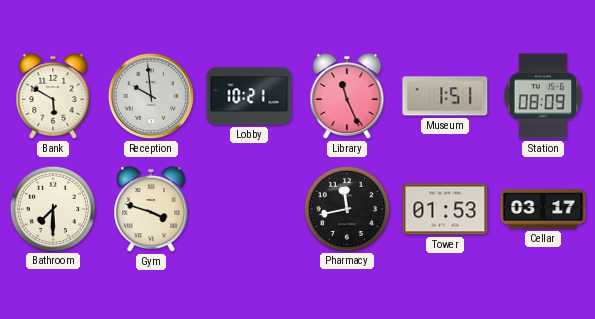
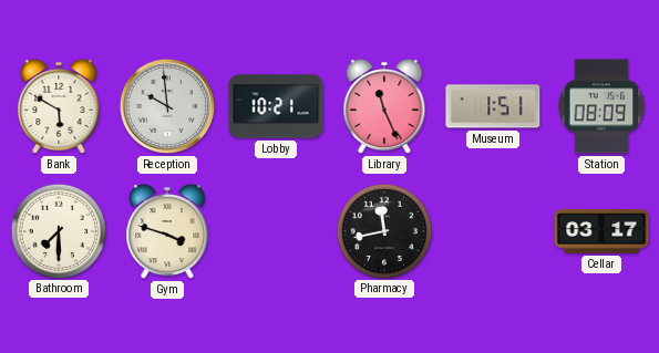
Tower: 01:53 -> none (445, 209)
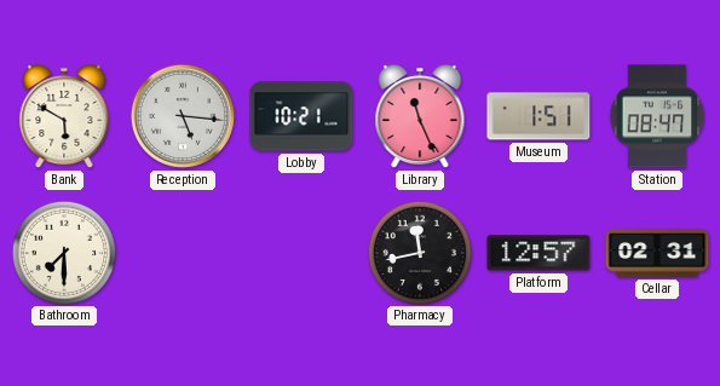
Reception: 9:59 -> 5:16 (183, 116)
Station: 08:09 -> 08:47 (657, 116)
Gym: 3:48 -> none (167, 231)
Platform: none -> 12:57 (538, 253)
Cellar: 03:17 -> 02:31 (657, 253)
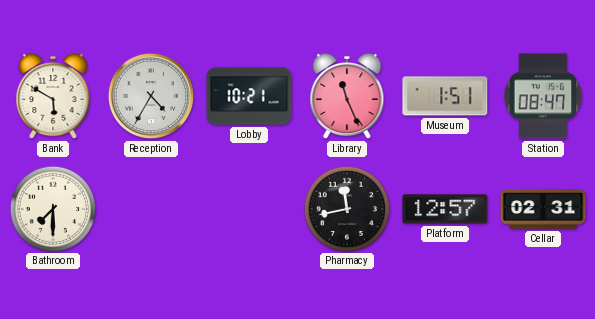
Reception: 5:16 -> 4:35 (151, 96)
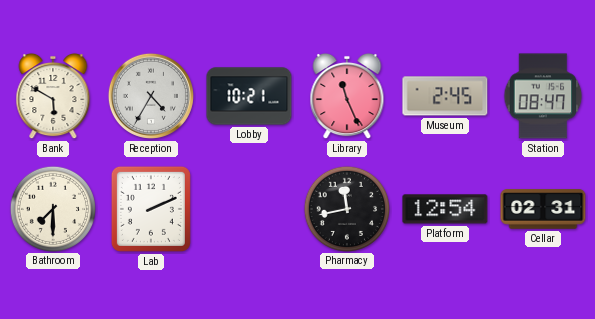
Museum: 1:51 -> 2:45 (445, 96)
Lab: none -> 2:11 (151, 209)
Platform: 12:57 -> 12:54 (445, 209)
